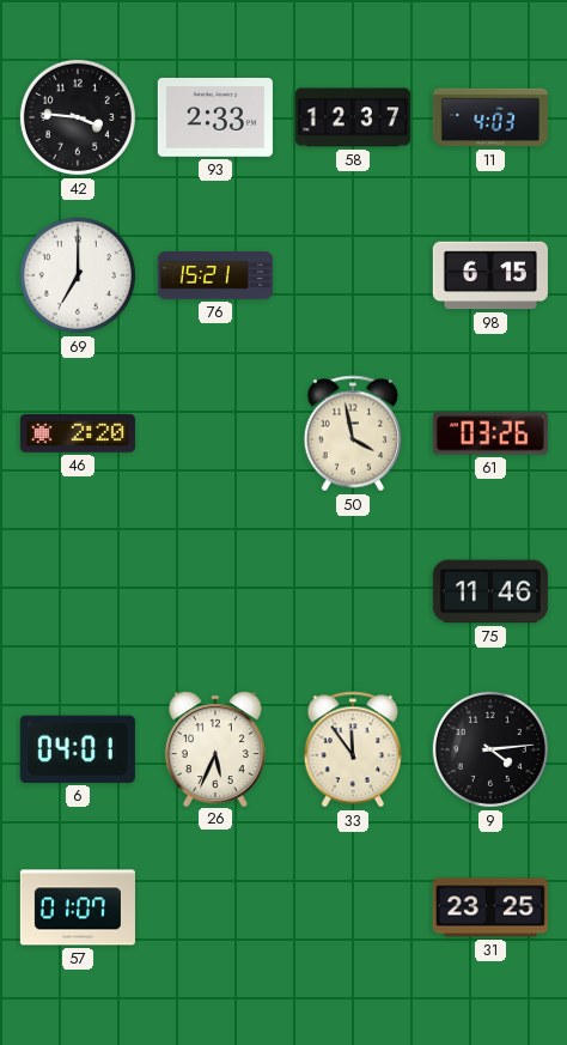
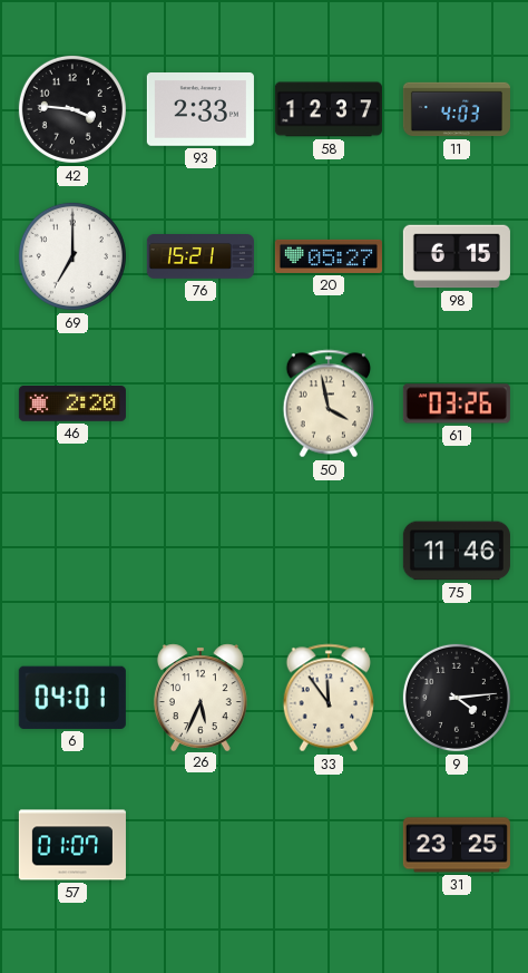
20: none -> 05:27 (329, 256)
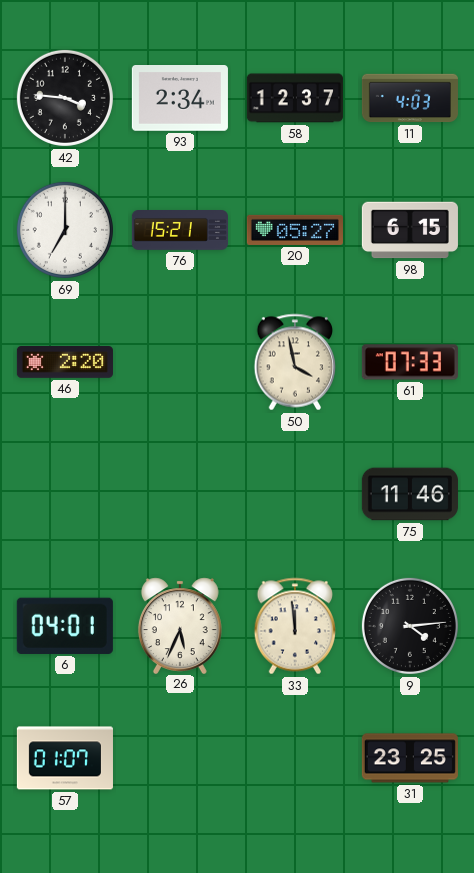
93: 2:33 -> 2:34 (180, 99)
61: 03:26 -> 07:33 (410, 362)
33: 11:54 -> 11:59 (295, 626)
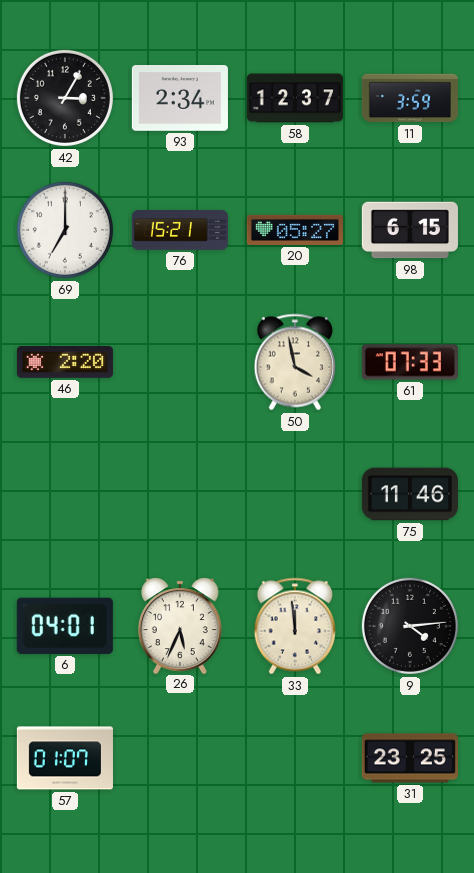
42: 3:46 -> 3:05 (65, 98)
11: 4:03 -> 3:59 (410, 98)
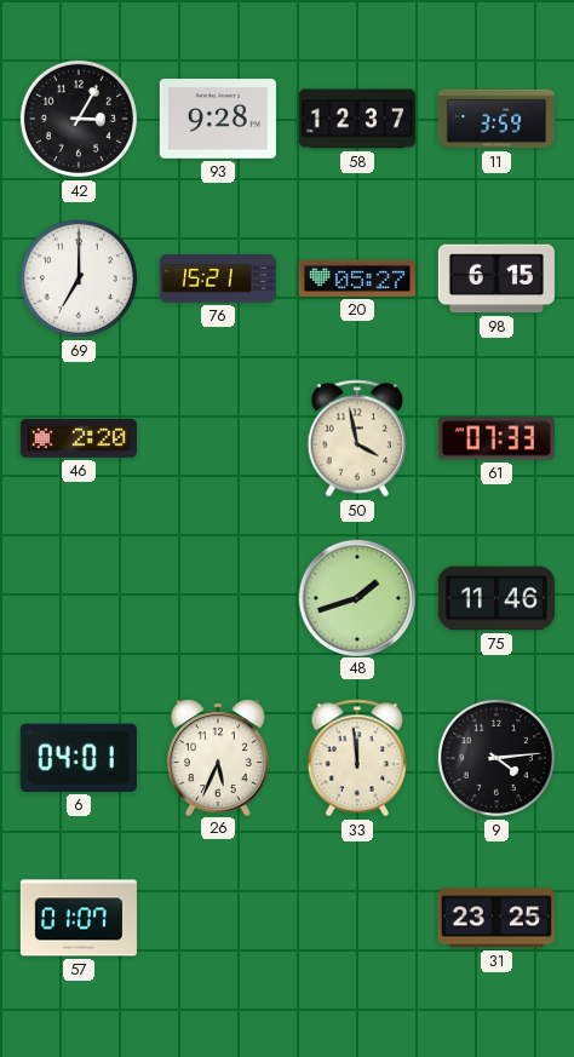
93: 2:34 -> 9:28 (218, 120)
48: none -> 1:42 (356, 597)
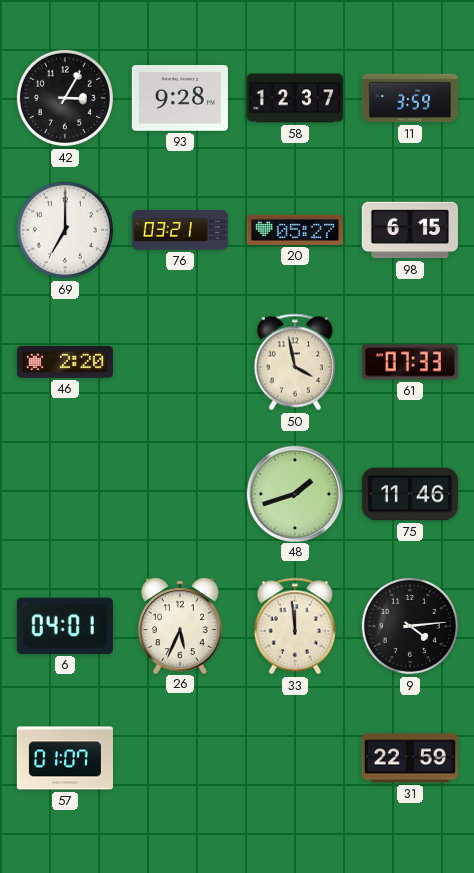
76: 15:21 -> 03:21 (180, 231)
31: 23:25 -> 22:59 (410, 758)
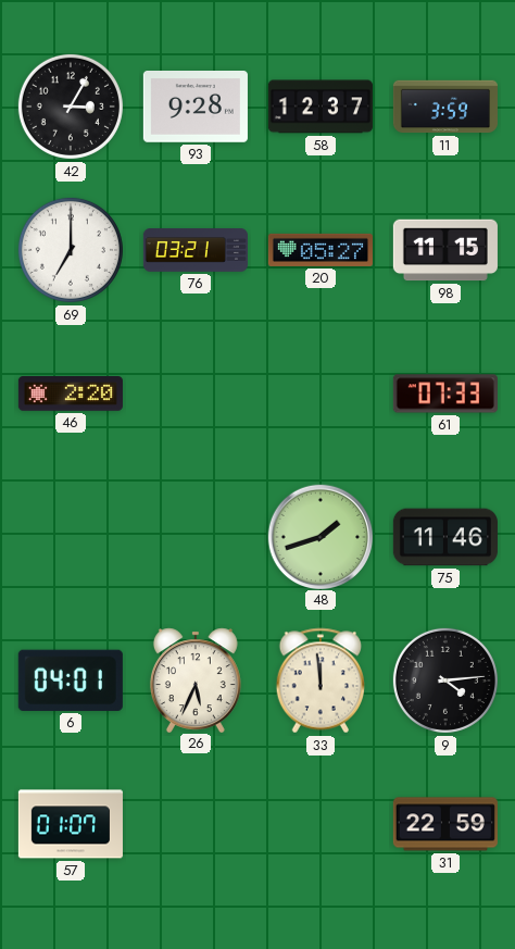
98: 6:15 -> 11:15 (445, 250)
50: 3:58 -> none (295, 362)
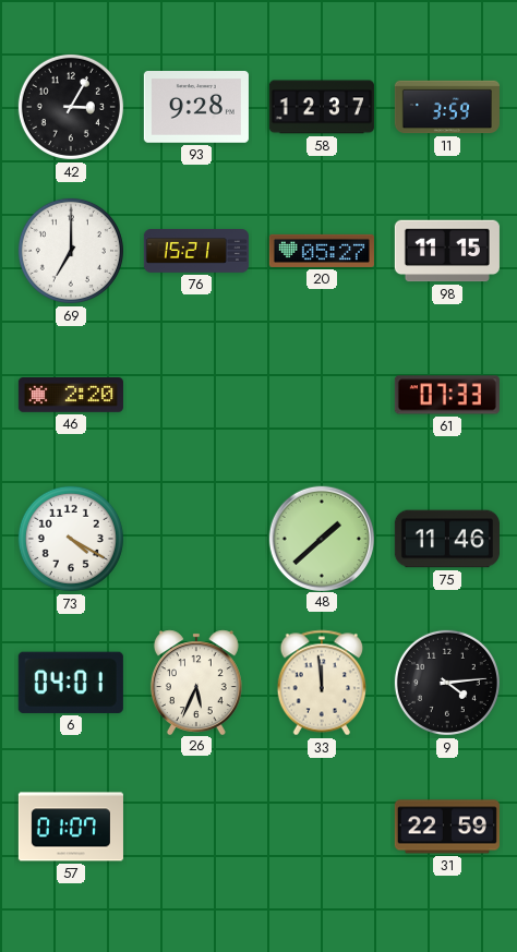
76: 03:21 -> 15:21 (196, 252)
73: none -> 4:20 (71, 539)
48: 1:42 -> 1:38 (321, 538)
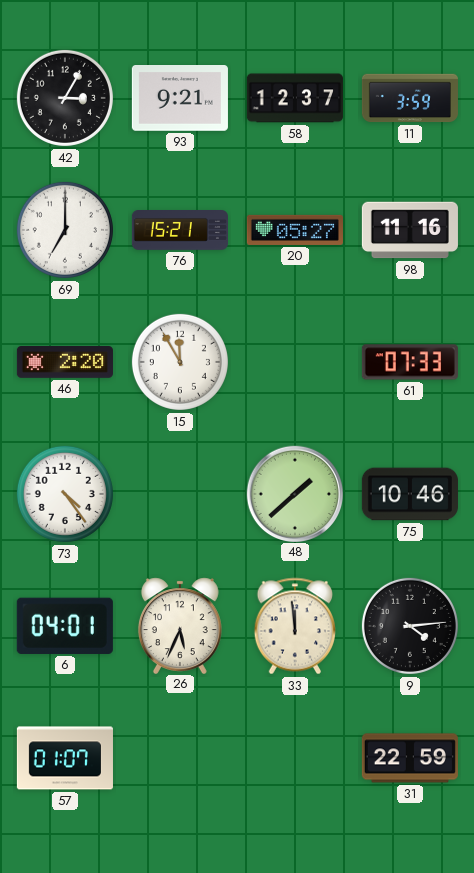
93: 9:28 -> 9:21 (180, 99)
98: 11:15 -> 11:16 (410, 230)
15: none -> 11:55 (180, 362)
73: 4:20 -> 4:24 (65, 494)
75: 11:46 -> 10:46 (410, 494)
